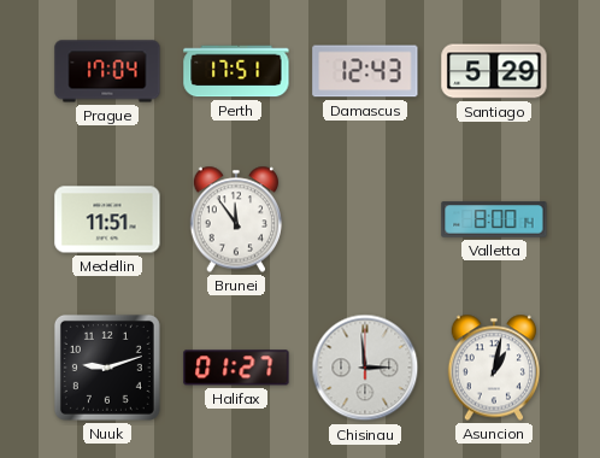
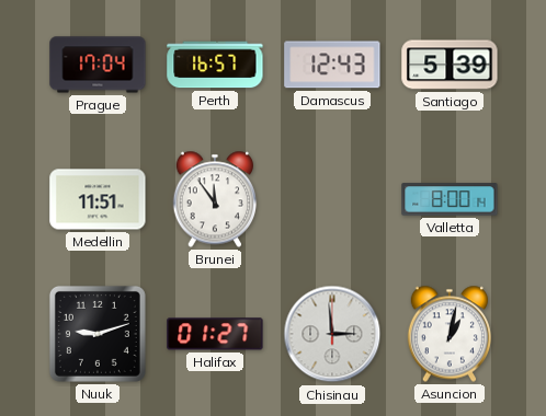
Perth: 17:51 -> 16:57 (215, 65)
Santiago: 5:29 -> 5:39 (450, 65)
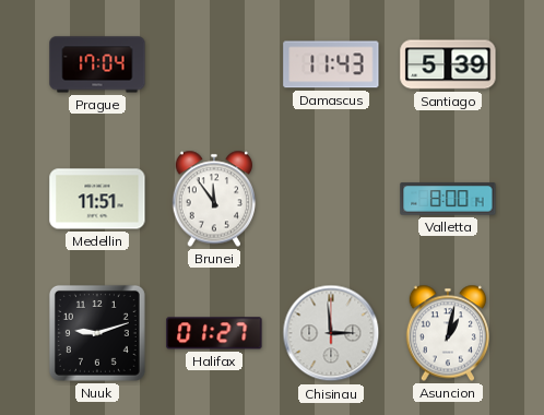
Perth: 16:57 -> none (215, 65)
Damascus: 12:43 -> 11:43 (331, 64)
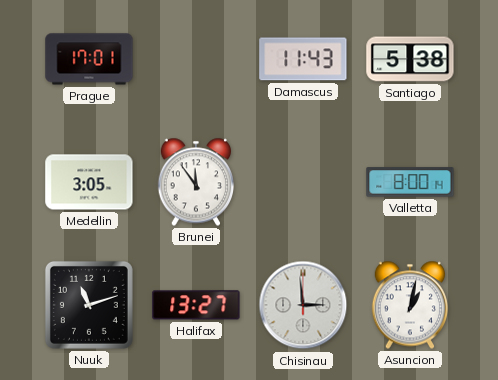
Prague: 17:04 -> 17:01 (89, 59)
Santiago: 5:39 -> 5:38 (410, 59)
Medellin: 11:51 -> 3:05 (89, 182)
Nuuk: 9:12 -> 11:12 (89, 305)
Halifax: 01:27 -> 13:27 (196, 305)
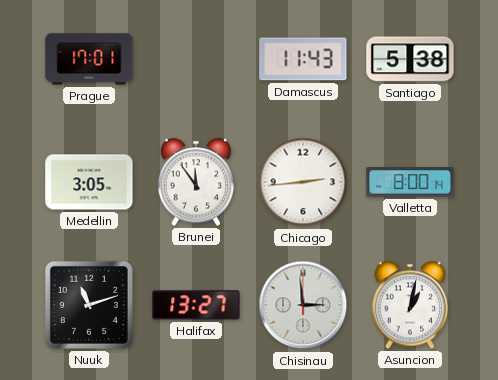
Chicago: none -> 2:44 (303, 182)
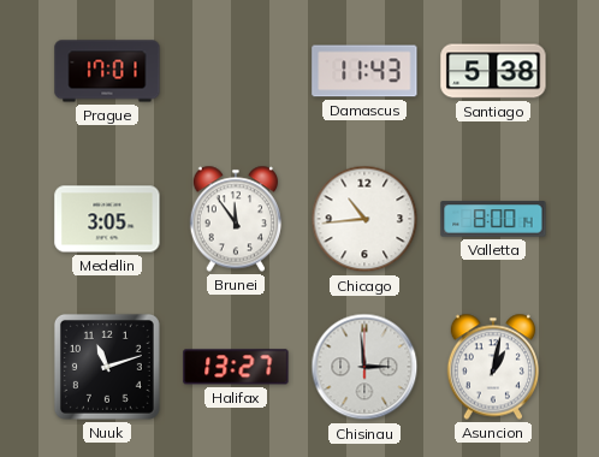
Chicago: 2:44 -> 10:44 (364, 219)
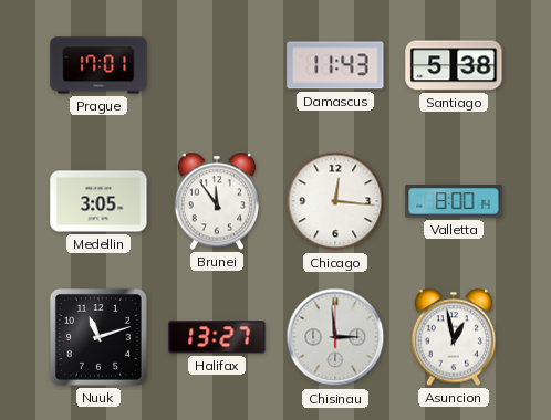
Chicago: 10:44 -> 12:16 (335, 201)
Asuncion: 1:02 -> 12:58 (454, 337)
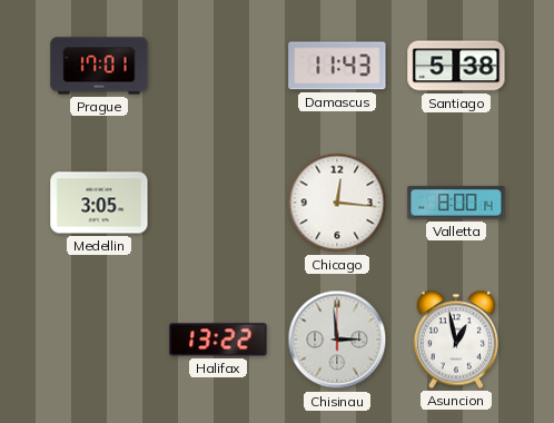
Brunei: 11:54 -> none (217, 201)
Nuuk: 11:12 -> none (98, 337)
Halifax: 13:27 -> 13:22 (218, 340)
